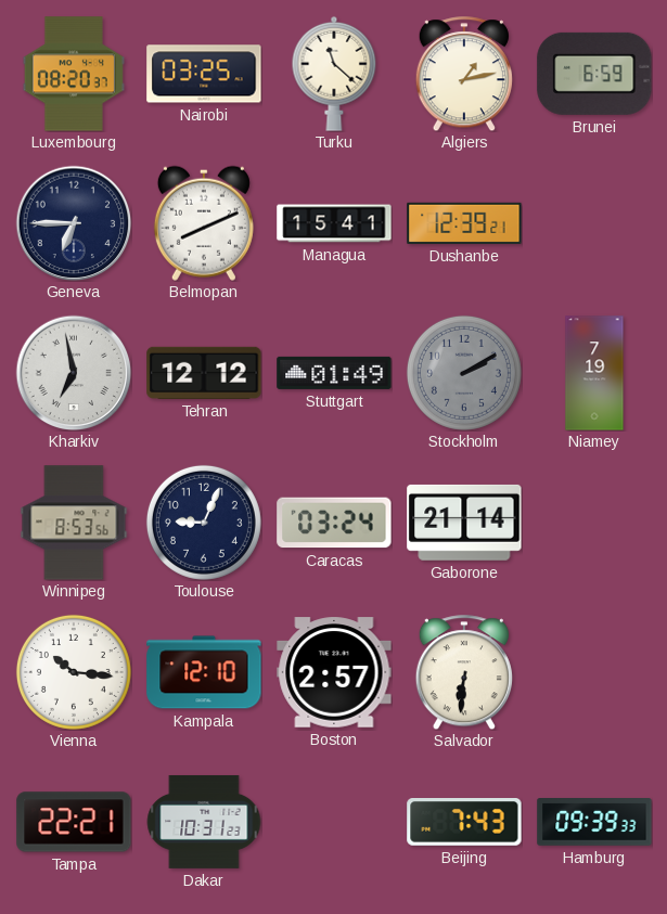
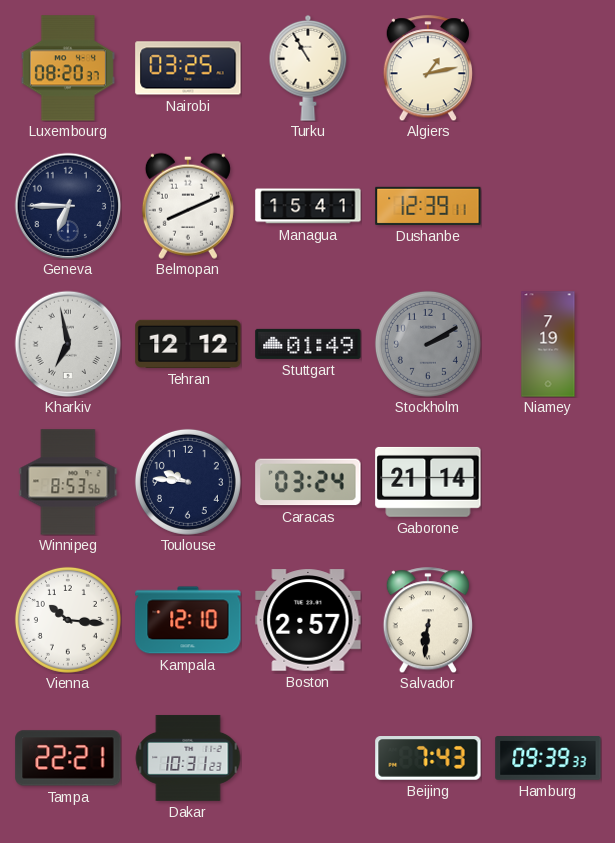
Turku: 11:22 -> 10:55 (308, 68)
Brunei: 6:59 -> none (594, 74)
Dushanbe: 12:39:21 -> 12:39:11 (428, 206)
Toulouse: 9:04 -> 9:46 (188, 482)
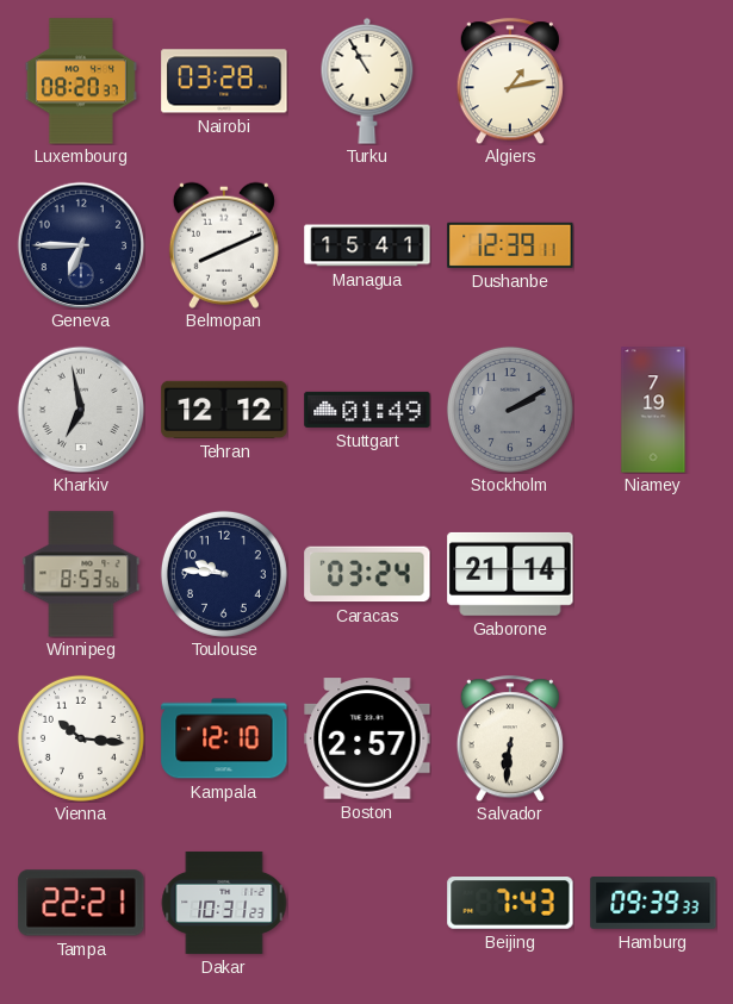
Nairobi: 03:25 -> 03:28 (224, 81)
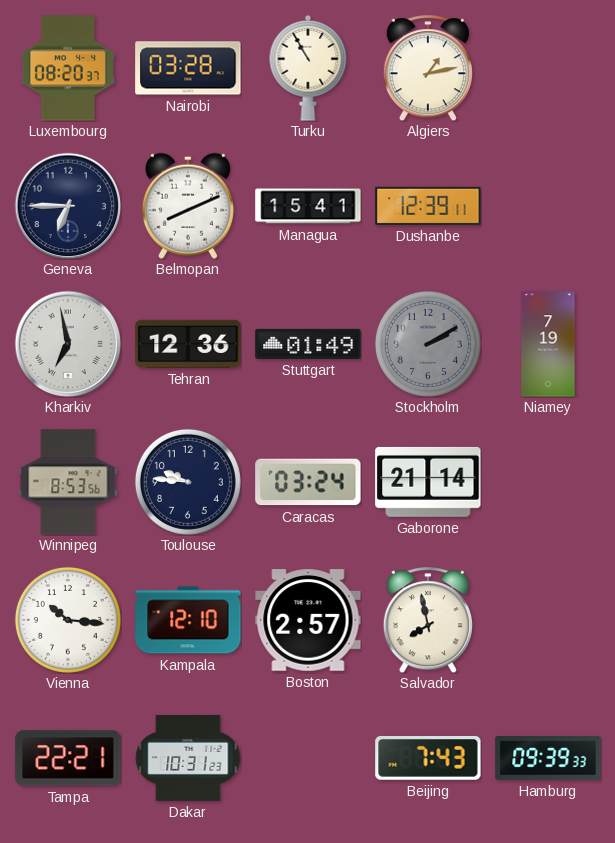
Tehran: 12:12 -> 12:36 (188, 344)
Salvador: 6:31 -> 7:58 (428, 620)
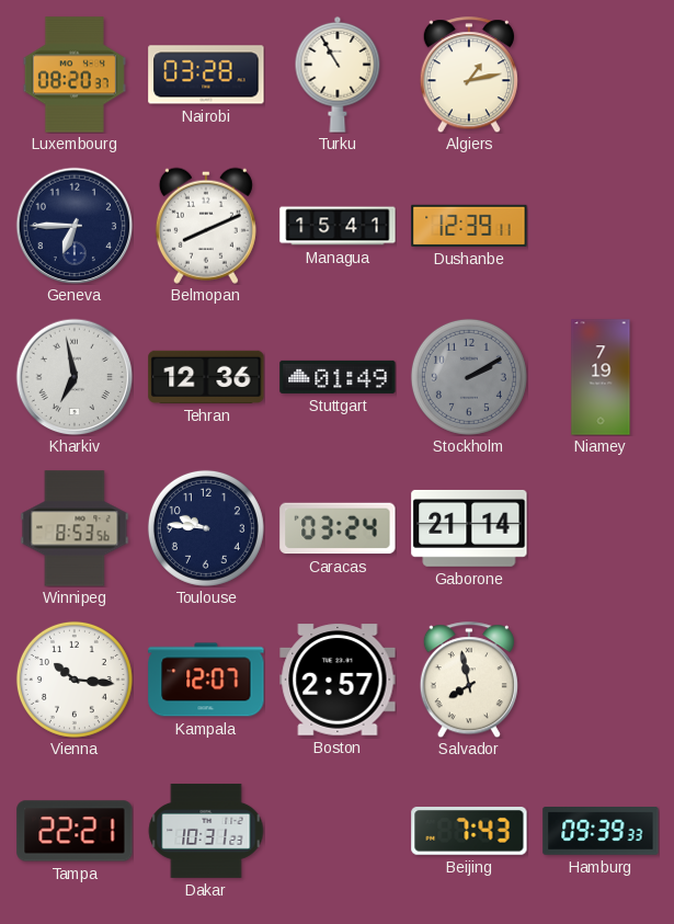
Kampala: 12:10 -> 12:07 (206, 680)
